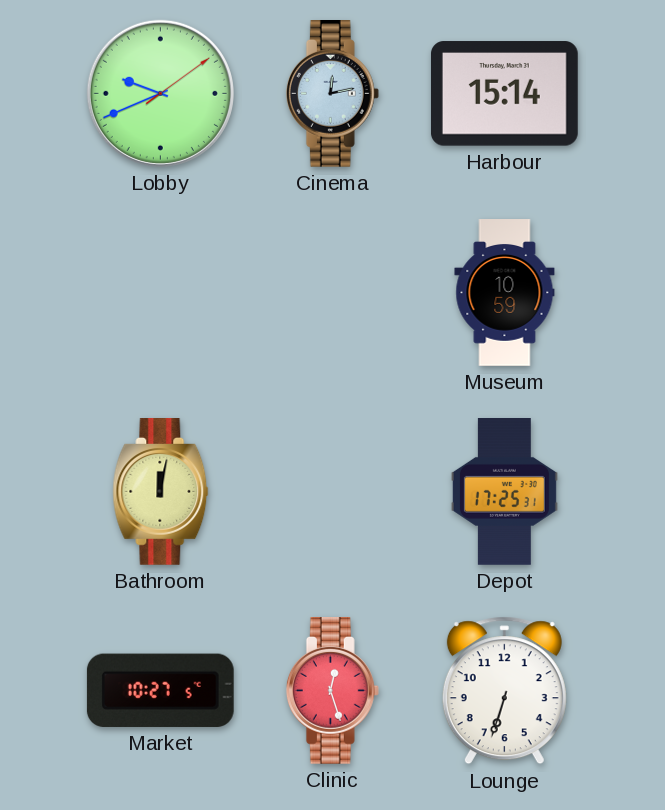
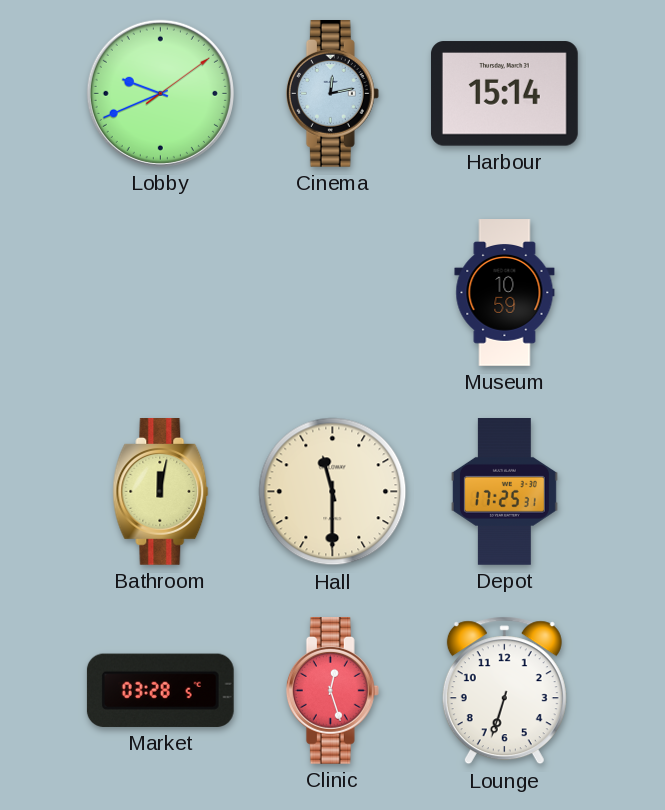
Hall: none -> 11:30 (333, 492)
Market: 10:27 -> 03:28 (160, 690)
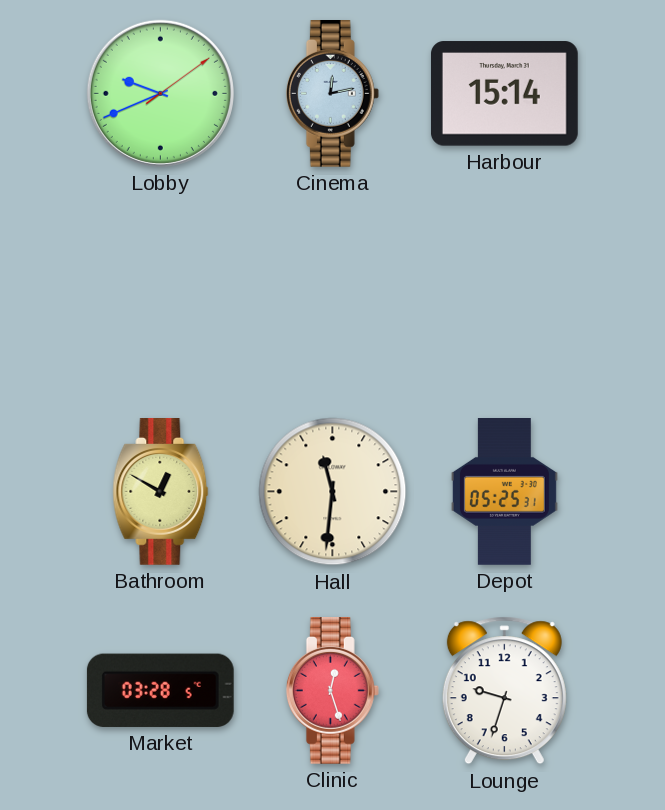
Museum: 10:59 -> none (505, 293)
Bathroom: 12:02 -> 12:50 (161, 492)
Hall: 11:30 -> 11:31 (333, 492)
Depot: 17:25 -> 05:25 (504, 492)
Lounge: 6:33 -> 9:33 (504, 691)
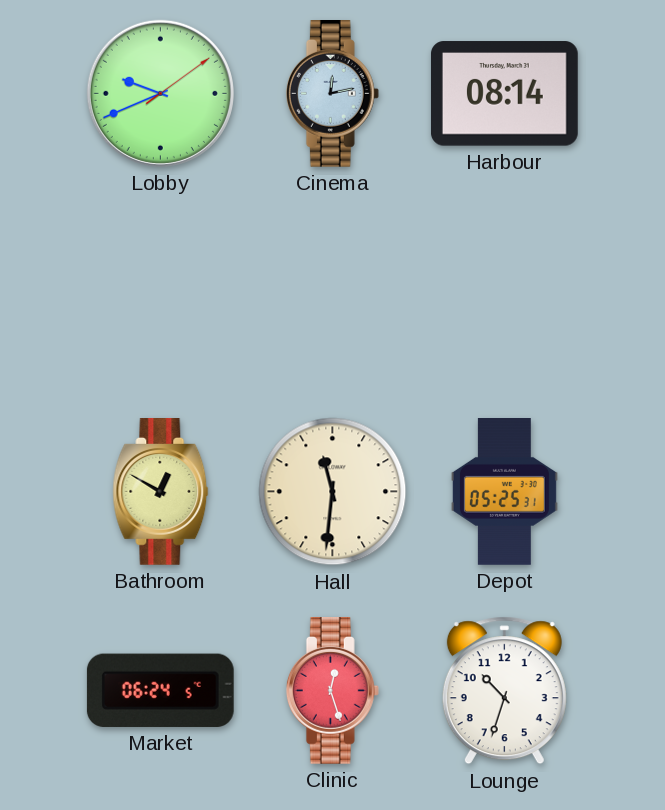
Harbour: 15:14 -> 08:14 (504, 94)
Market: 03:28 -> 06:24 (160, 690)
Lounge: 9:33 -> 10:33 (504, 691)
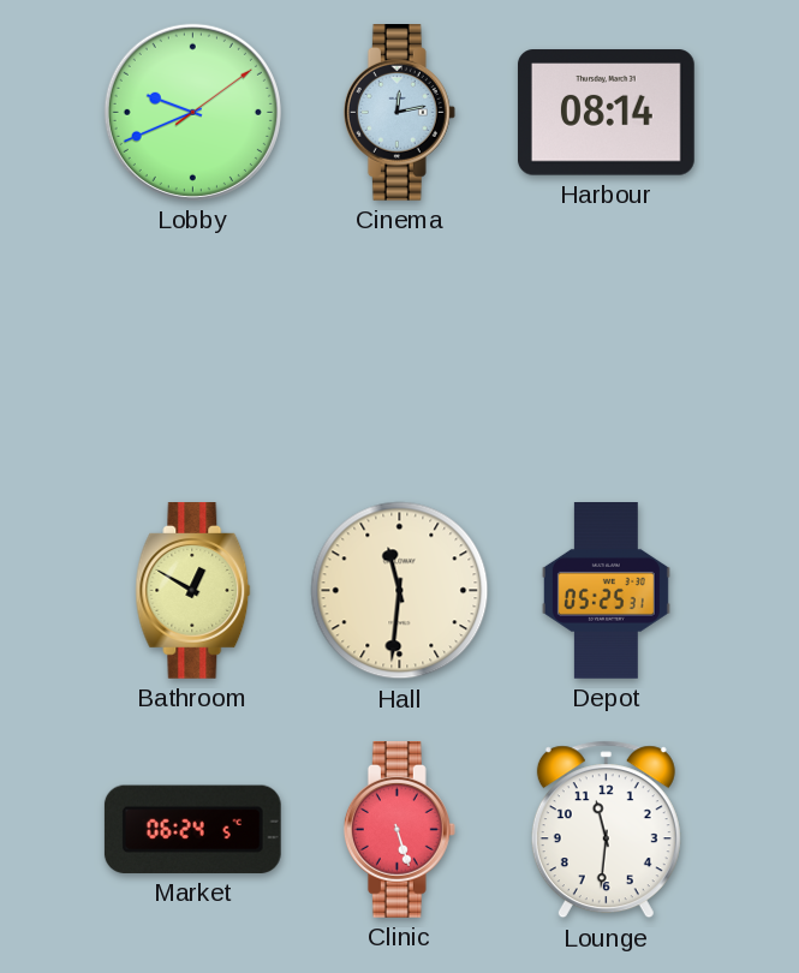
Clinic: 12:27 -> 5:27 (399, 830)
Lounge: 10:33 -> 11:31 (606, 830)
